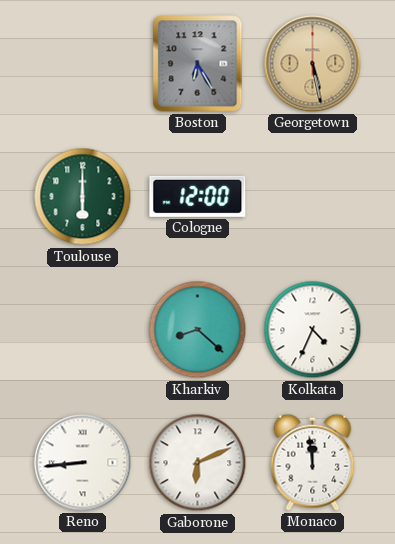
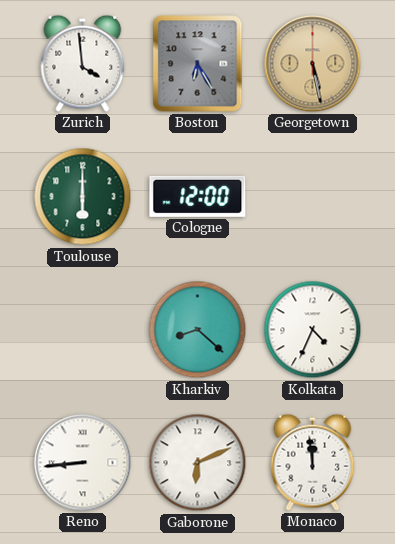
Zurich: none -> 3:59 (83, 63)
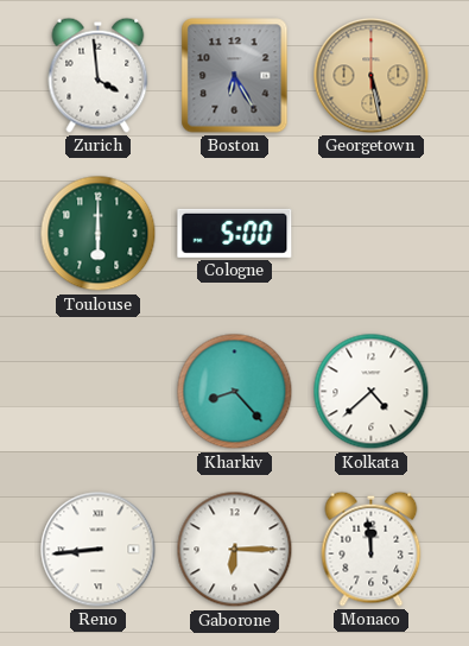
Cologne: 12:00 -> 5:00 (235, 233)
Kharkiv: 8:22 -> 8:23 (235, 392)
Kolkata: 4:34 -> 4:38 (372, 392)
Gaborone: 6:11 -> 6:15 (235, 550)
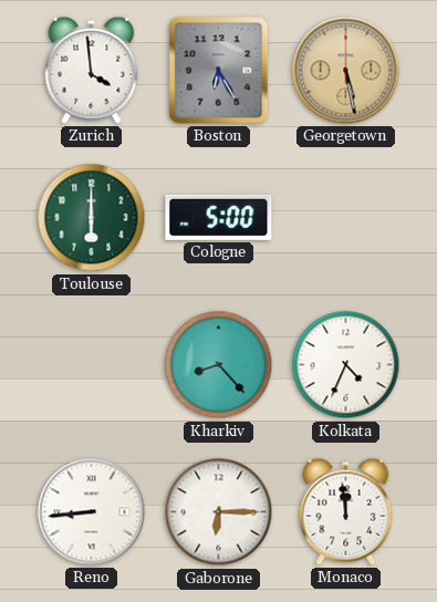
Kolkata: 4:38 -> 4:34 (346, 365)
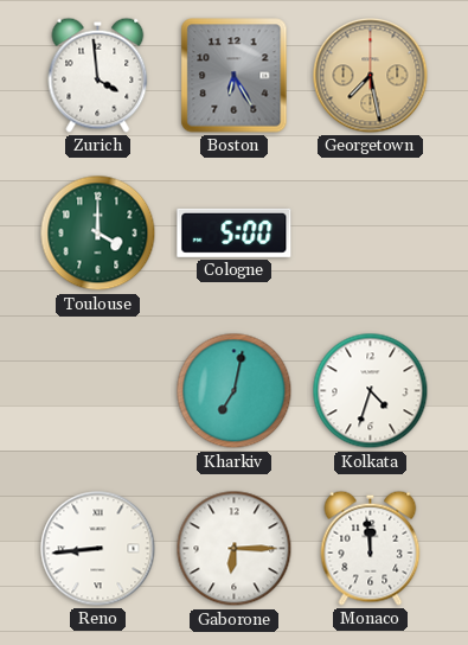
Georgetown: 5:28 -> 7:28 (371, 76)
Toulouse: 6:00 -> 4:00 (98, 234)
Kharkiv: 8:23 -> 7:02 (235, 391)
Kolkata: 4:34 -> 4:33 (371, 391)
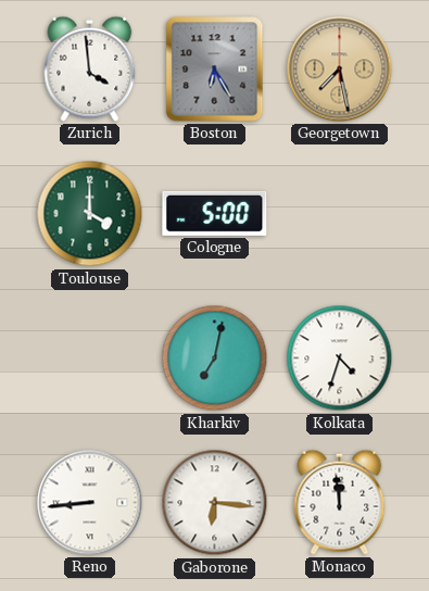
Gaborone: 6:15 -> 6:16 (215, 503)
